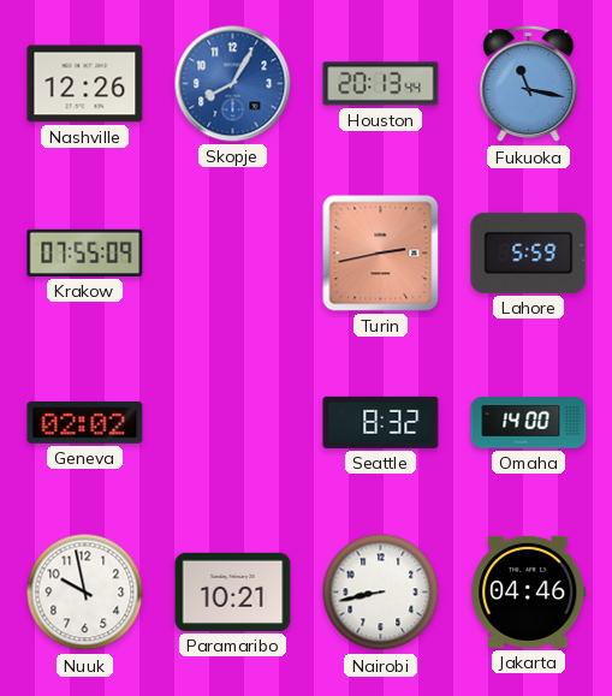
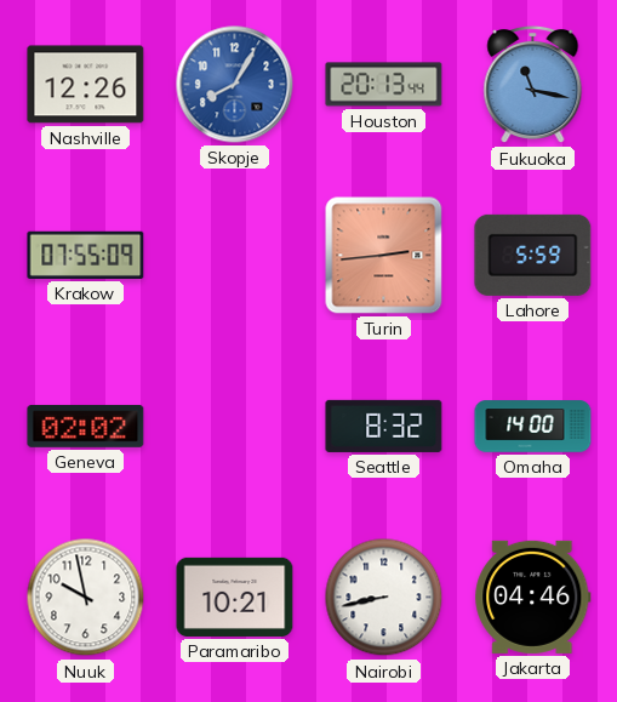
Turin: 2:43 -> 2:44 (384, 256)
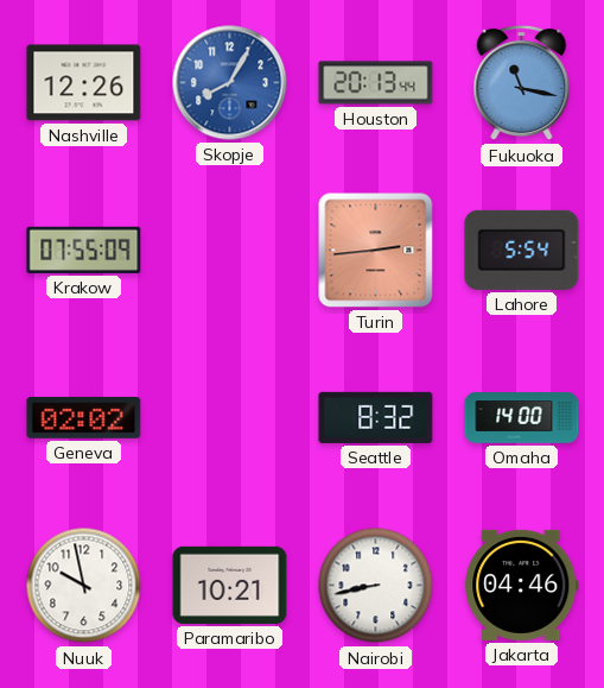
Lahore: 5:59 -> 5:54 (522, 250)
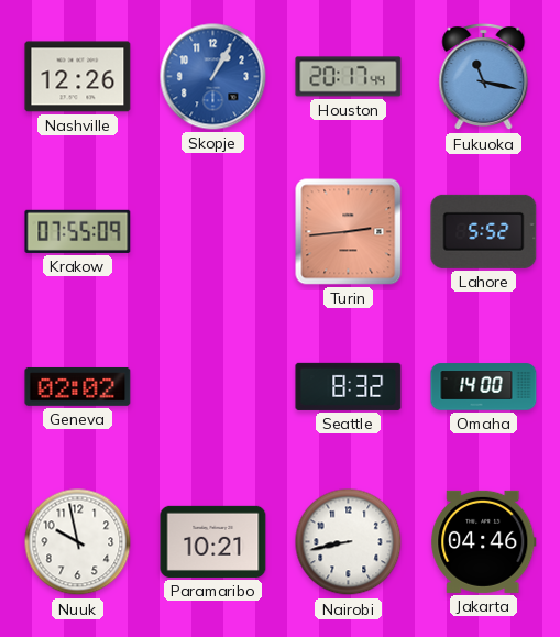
Skopje: 8:05 -> 1:05 (213, 77)
Houston: 20:13 -> 20:17 (349, 77)
Lahore: 5:54 -> 5:52 (484, 231)
